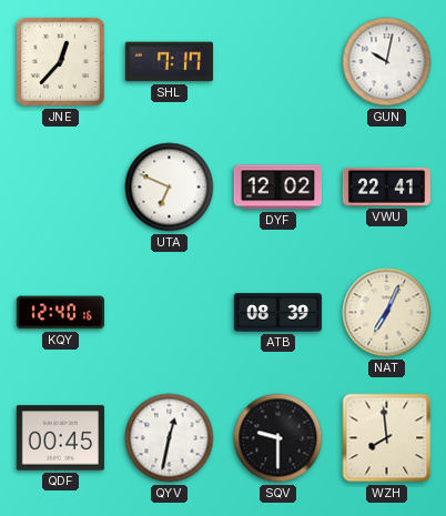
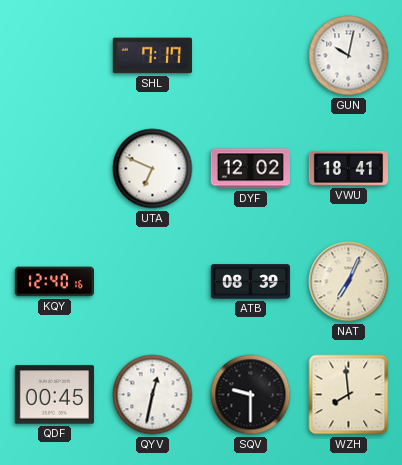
JNE: 12:37 -> none (60, 61)
VWU: 22:41 -> 18:41 (348, 168)
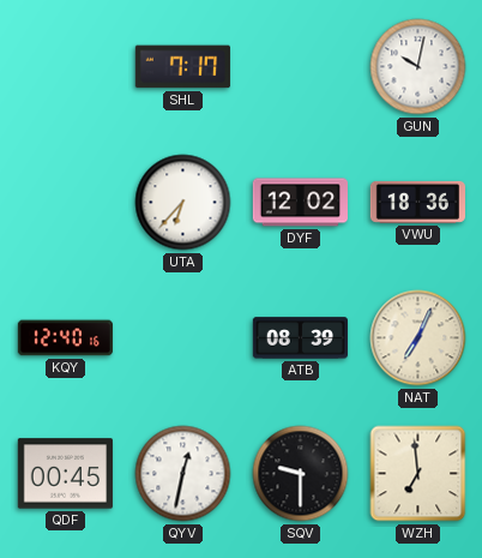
UTA: 6:49 -> 6:37 (183, 203)
VWU: 18:41 -> 18:36 (417, 202)
WZH: 7:59 -> 6:59 (418, 474)
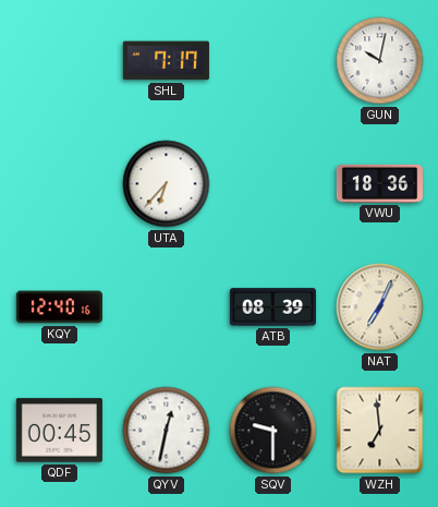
DYF: 12:02 -> none (300, 203)
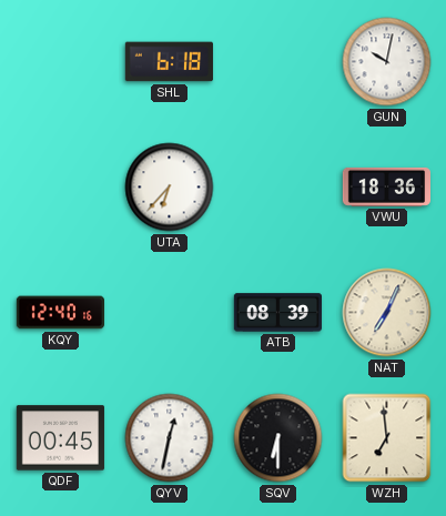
SHL: 7:17 -> 6:18 (169, 62)
SQV: 9:30 -> 6:30 (278, 438)
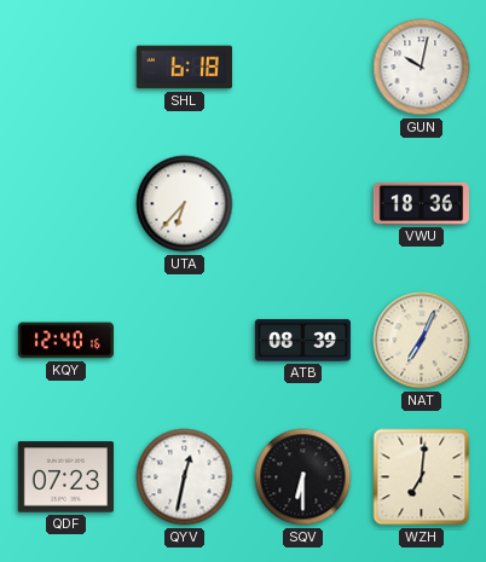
QDF: 00:45 -> 07:23 (65, 477)
WZH: 6:59 -> 7:01 (422, 477)
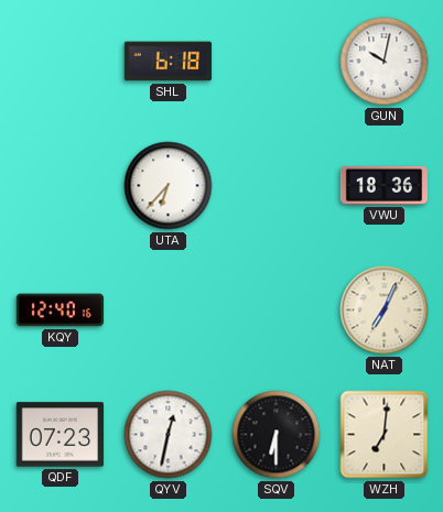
ATB: 08:39 -> none (302, 341)
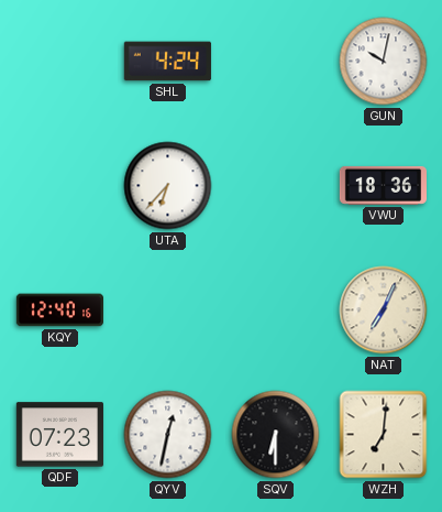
SHL: 6:18 -> 4:24 (167, 62)
